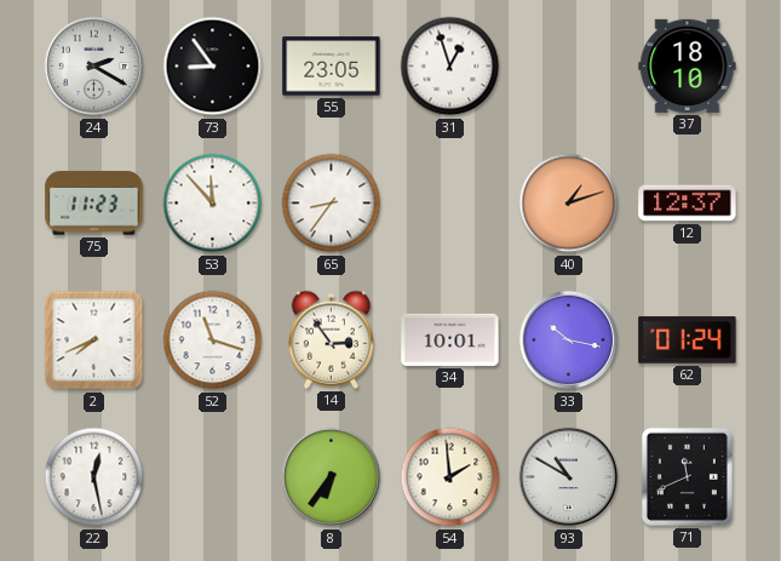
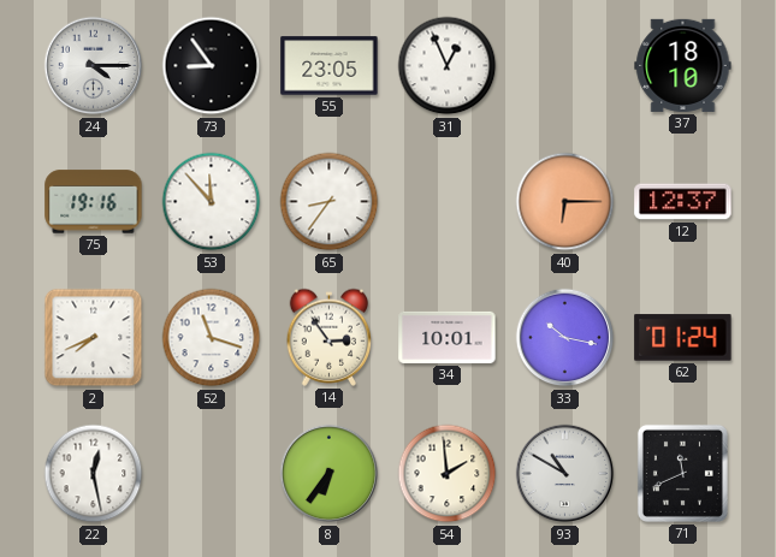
24: 2:20 -> 4:15 (94, 66)
31: 12:57 -> 12:56 (448, 66)
75: 11:23 -> 19:16 (94, 202)
40: 1:12 -> 6:15 (565, 202)
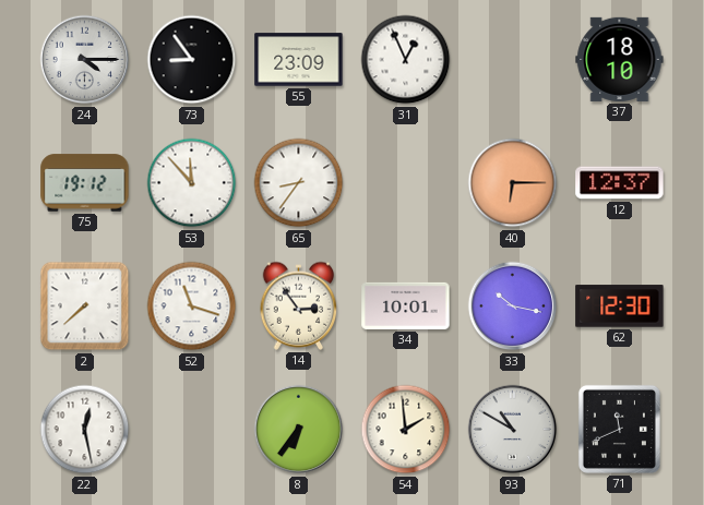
55: 23:05 -> 23:09 (299, 60)
75: 19:16 -> 19:12 (85, 183)
2: 7:41 -> 7:38 (85, 306)
62: 01:24 -> 12:30 (620, 306)
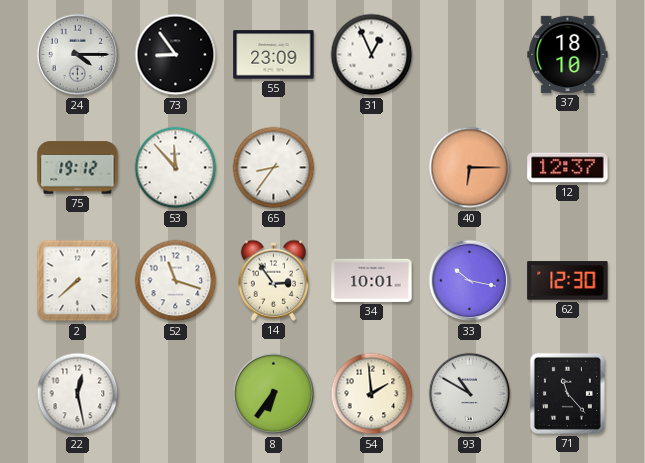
71: 11:41 -> 11:23 (567, 393)
